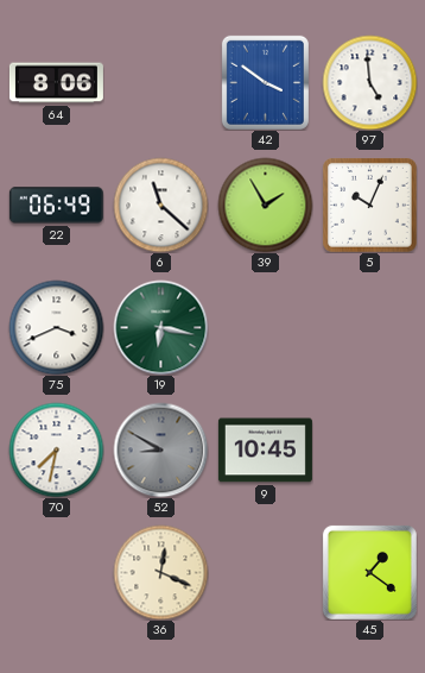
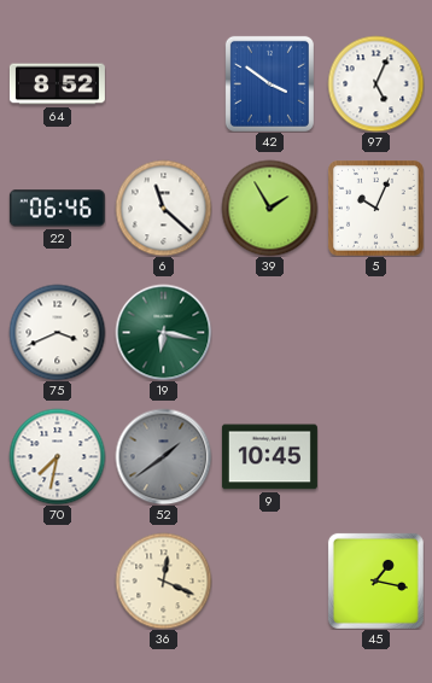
64: 8:06 -> 8:52 (57, 84)
97: 4:59 -> 5:04 (375, 83)
22: 06:49 -> 06:46 (57, 209)
52: 8:50 -> 1:39 (163, 456)
45: 1:21 -> 1:17 (375, 580)
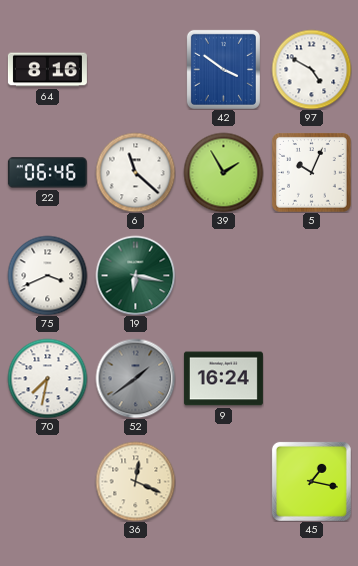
64: 8:52 -> 8:16 (47, 70)
97: 5:04 -> 4:50 (311, 69)
9: 10:45 -> 16:24 (223, 379)
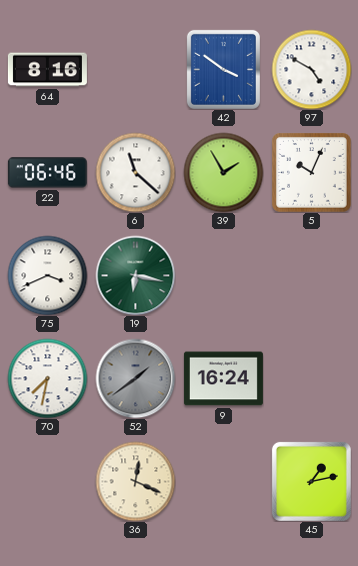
45: 1:17 -> 1:13 (311, 481)
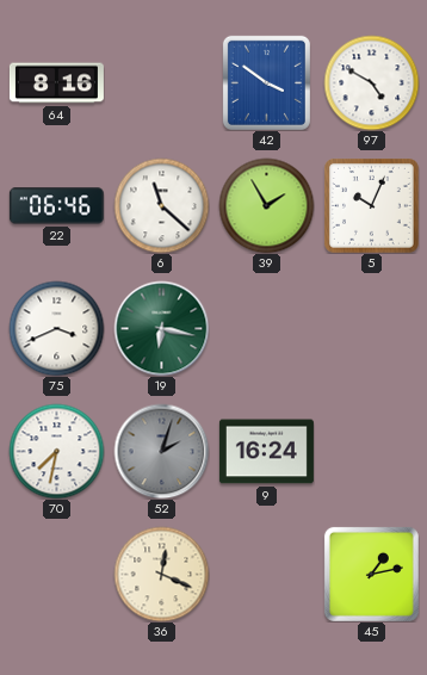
52: 1:39 -> 2:03 (161, 451)
